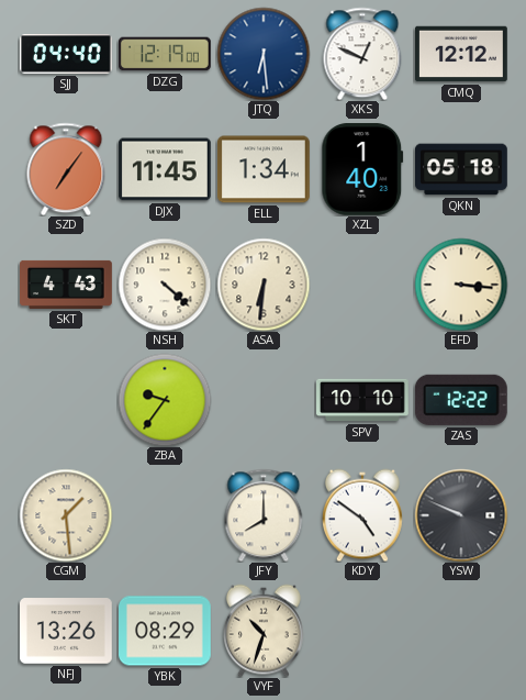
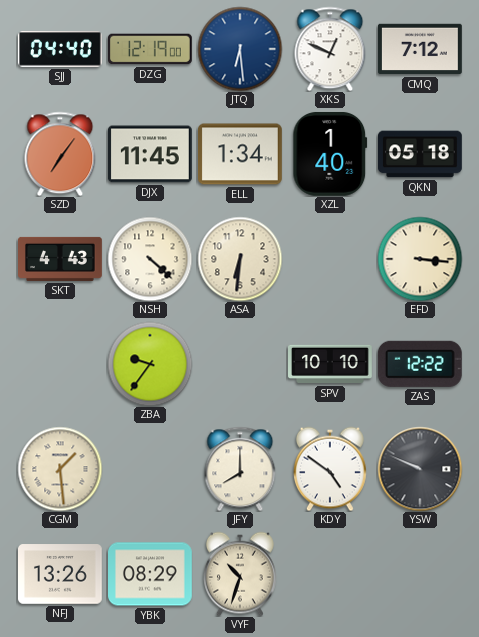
CMQ: 12:12 -> 7:12 (421, 49)
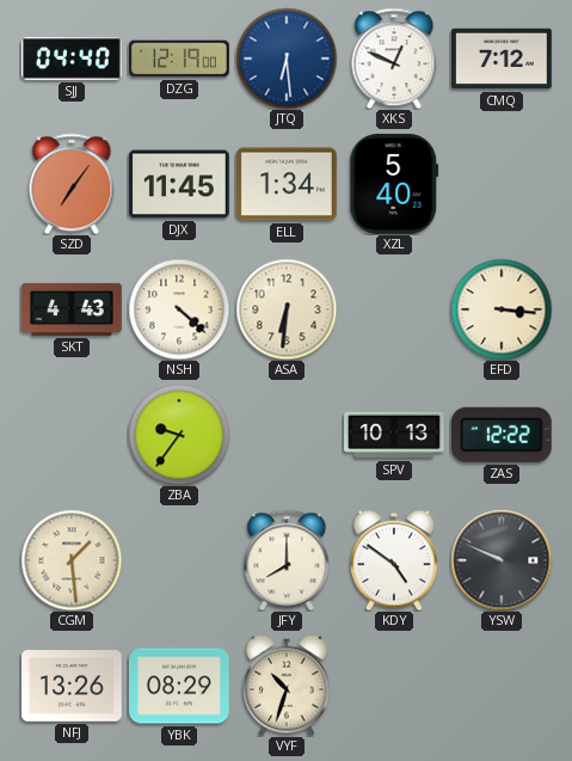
XZL: 1:40 -> 5:40 (394, 184)
QKN: 05:18 -> none (421, 154)
SPV: 10:10 -> 10:13 (395, 435)
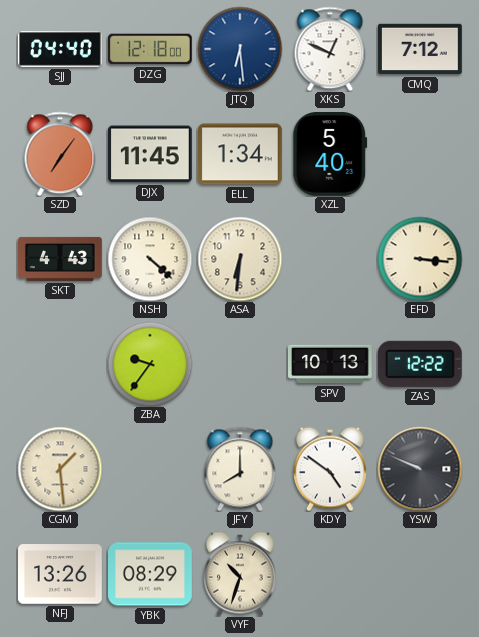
DZG: 12:19 -> 12:18 (150, 49)
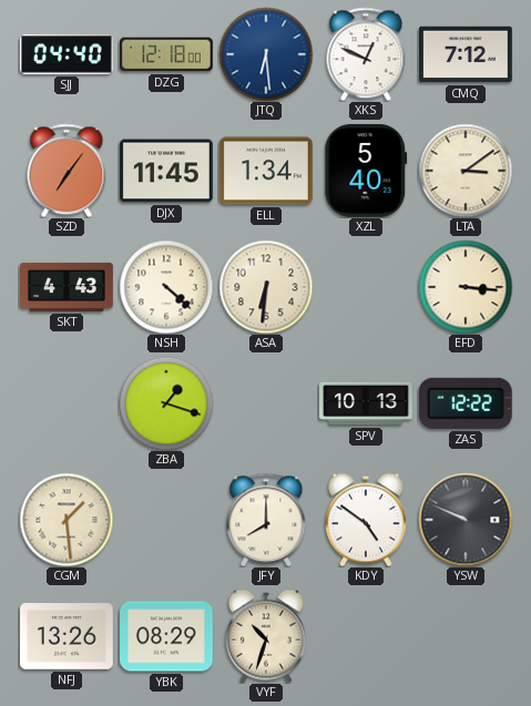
LTA: none -> 3:09 (466, 171)
ZBA: 9:36 -> 1:18 (166, 403)
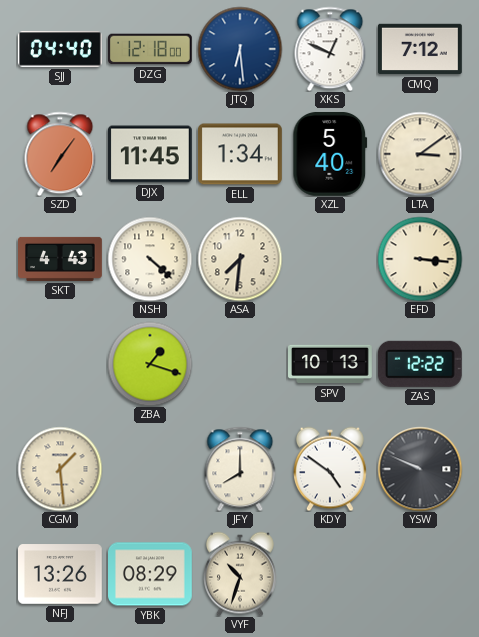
ASA: 6:31 -> 7:31 (240, 259)
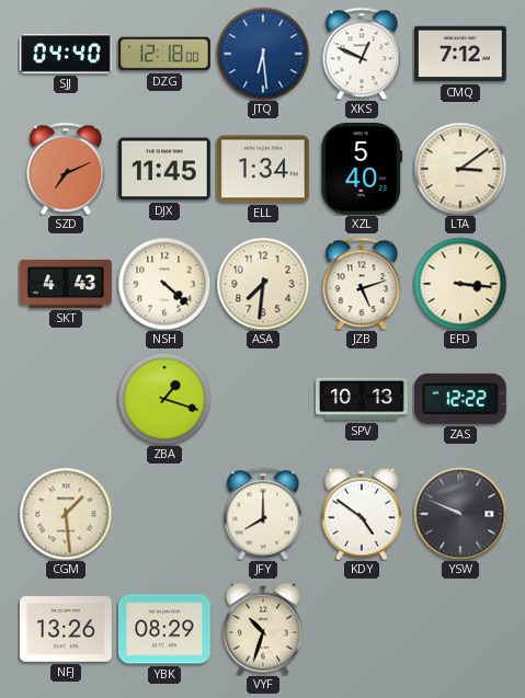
SZD: 7:06 -> 7:11 (66, 169)
JZB: none -> 5:12 (362, 284)
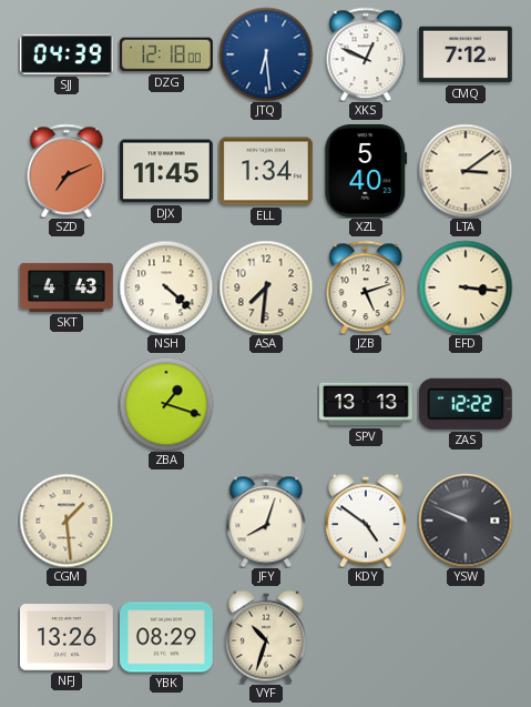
SJJ: 04:40 -> 04:39 (68, 55)
SPV: 10:13 -> 13:13 (367, 404)
JFY: 8:00 -> 8:03 (266, 521)
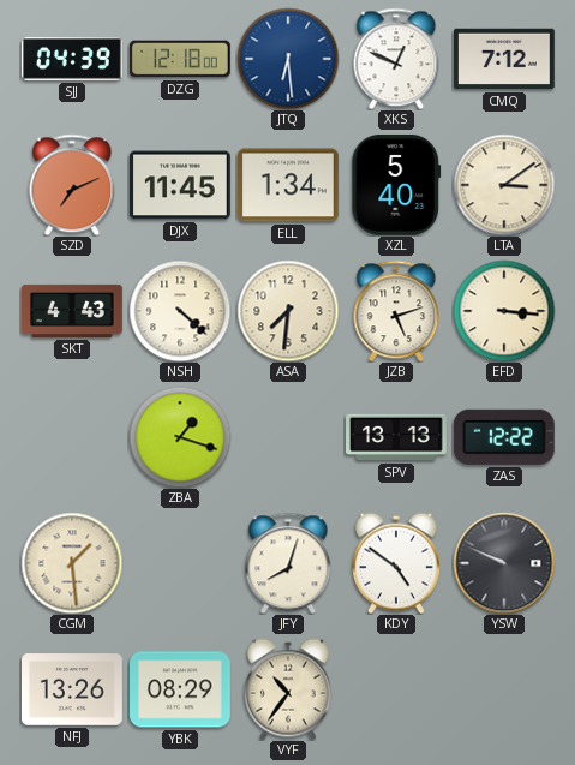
VYF: 10:33 -> 10:36 (288, 689)
